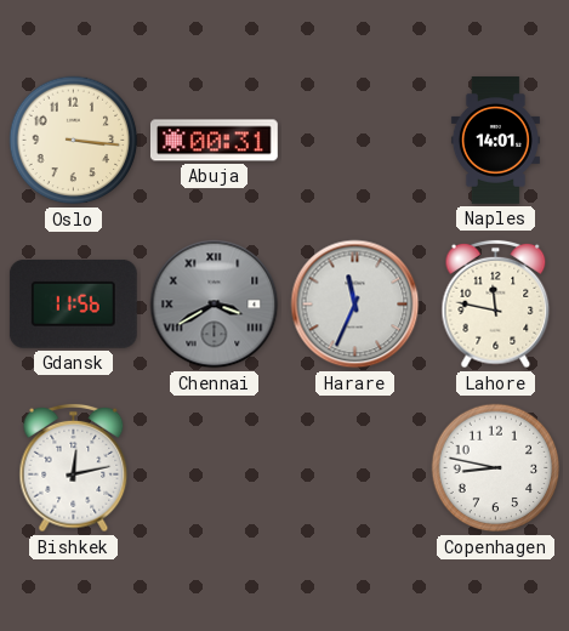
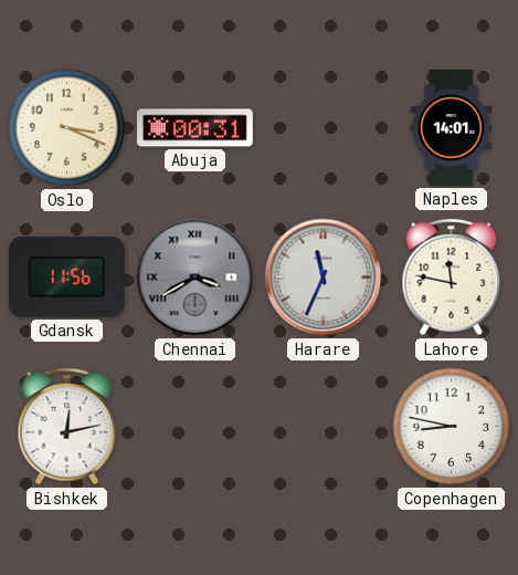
Oslo: 3:16 -> 3:19 (67, 128)
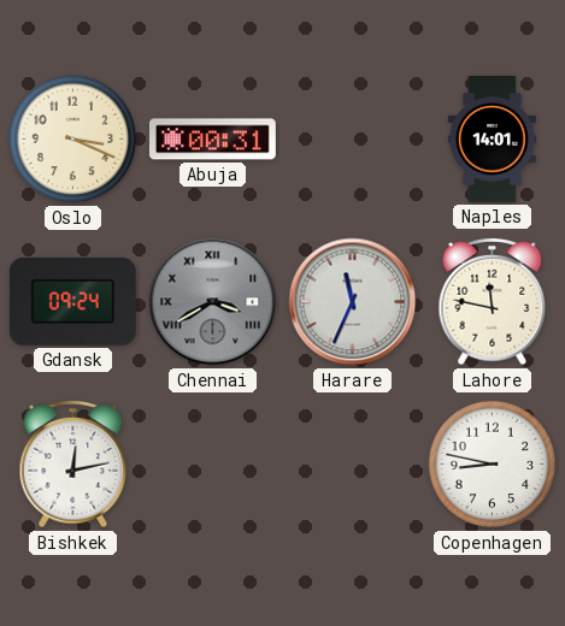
Gdansk: 11:56 -> 09:24 (72, 301)
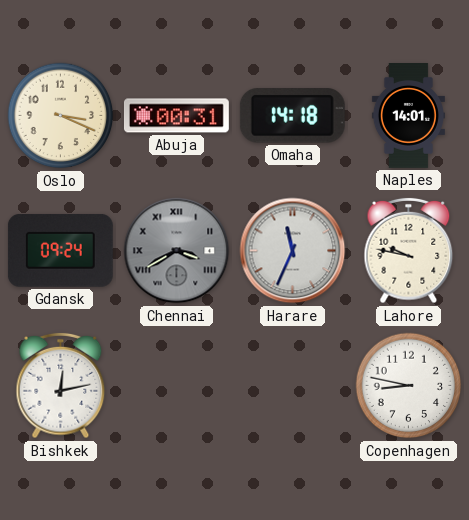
Omaha: none -> 14:18 (292, 116)
Lahore: 11:47 -> 9:47 (409, 251)
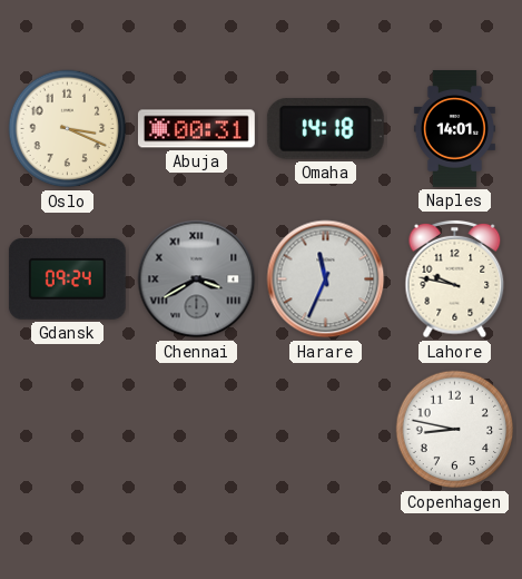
Bishkek: 12:13 -> none (61, 386)
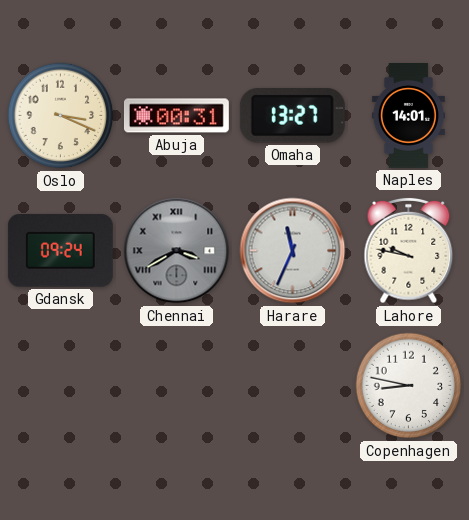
Omaha: 14:18 -> 13:27 (292, 116)
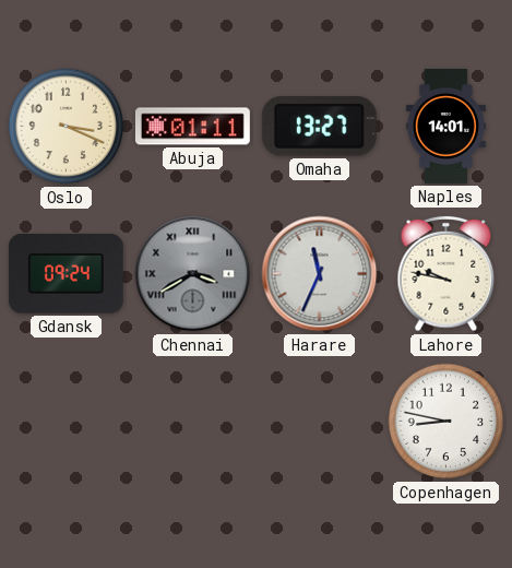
Abuja: 00:31 -> 01:11 (192, 127)
